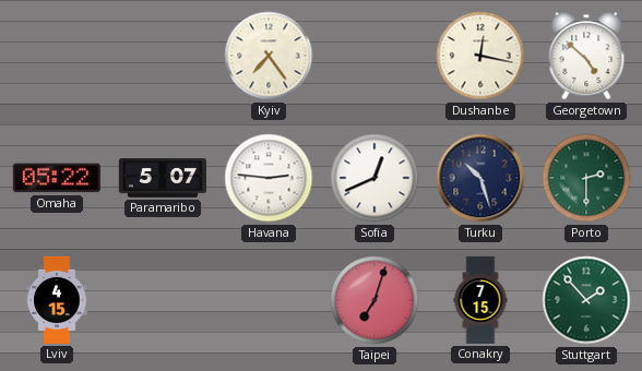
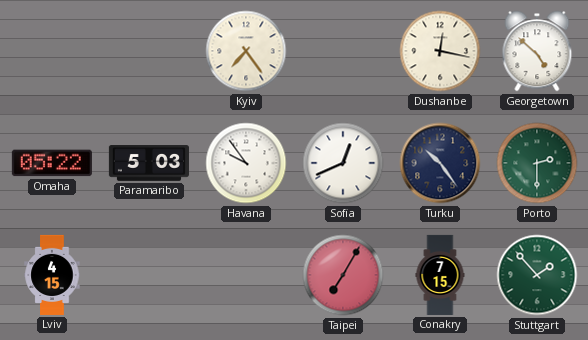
Paramaribo: 5:07 -> 5:03 (149, 163)
Havana: 2:46 -> 9:54 (246, 163)
Turku: 10:27 -> 10:24 (440, 163)
Taipei: 7:03 -> 7:05 (343, 275)
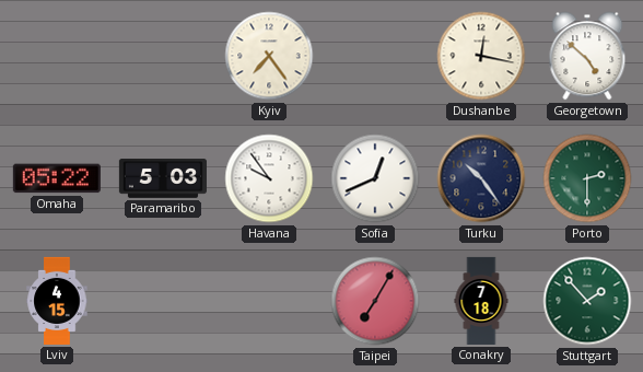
Conakry: 7:15 -> 7:18 (481, 301)
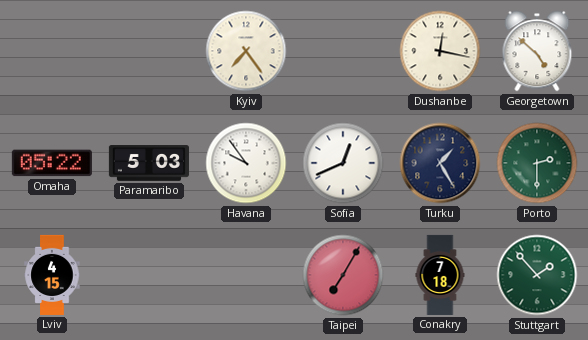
Turku: 10:24 -> 1:25 (440, 163)
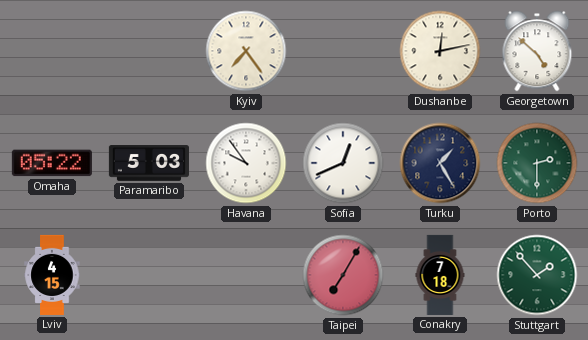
Dushanbe: 12:17 -> 12:13 (440, 51)
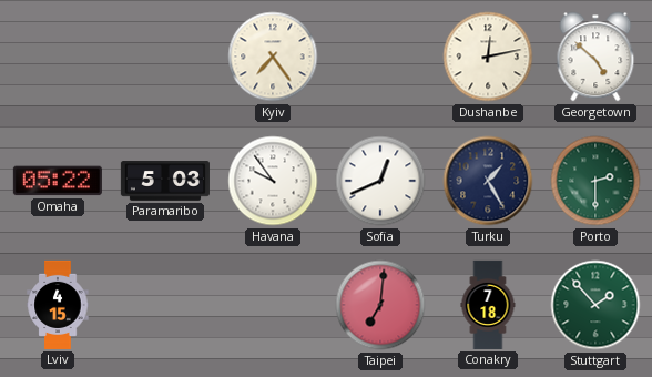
Taipei: 7:05 -> 7:01 (380, 305)
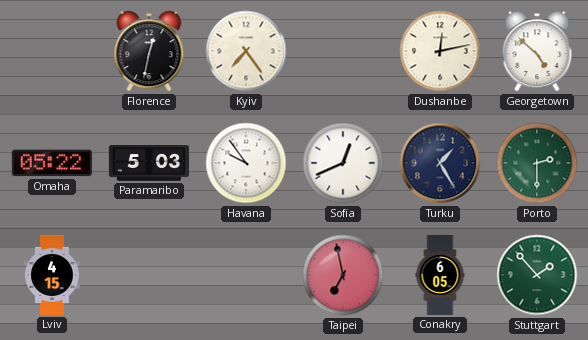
Florence: none -> 12:32 (149, 51)
Taipei: 7:01 -> 6:58 (343, 275)
Conakry: 7:18 -> 6:05 (440, 275)
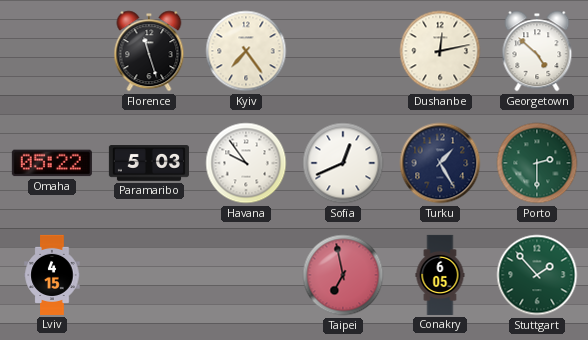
Florence: 12:32 -> 11:27 (149, 51)
